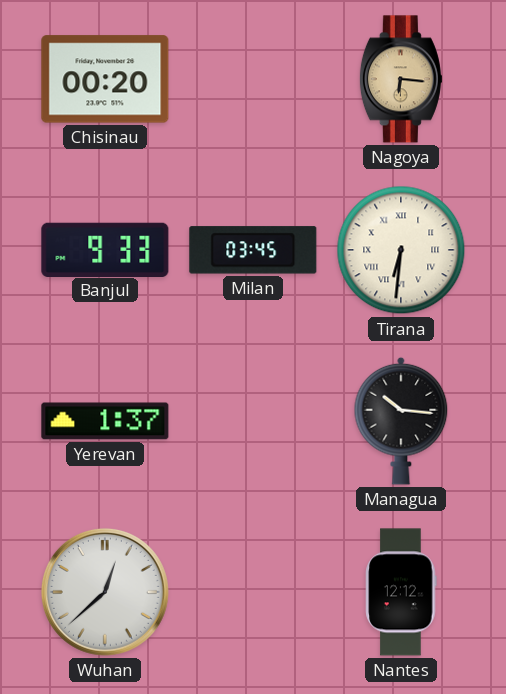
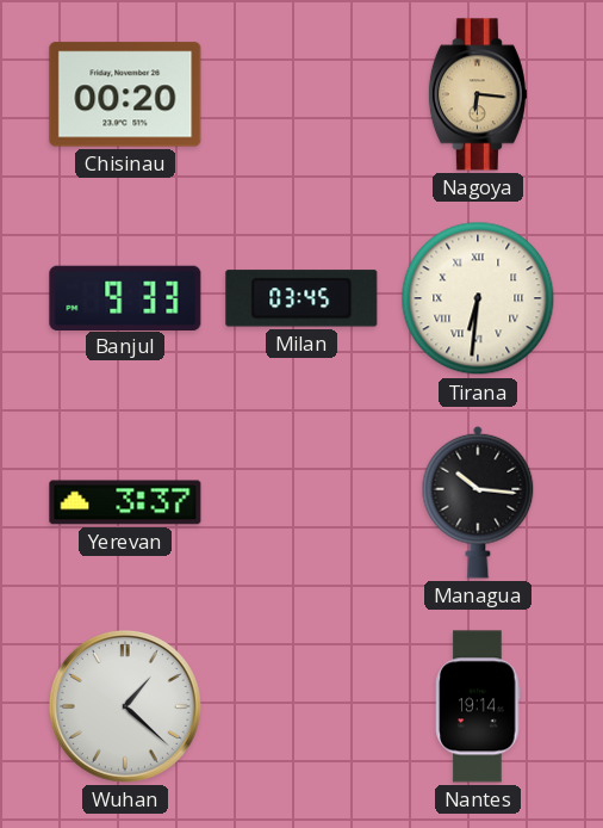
Yerevan: 1:37 -> 3:37 (125, 502)
Wuhan: 12:38 -> 1:22 (125, 706)
Nantes: 12:12 -> 19:14 (478, 706)
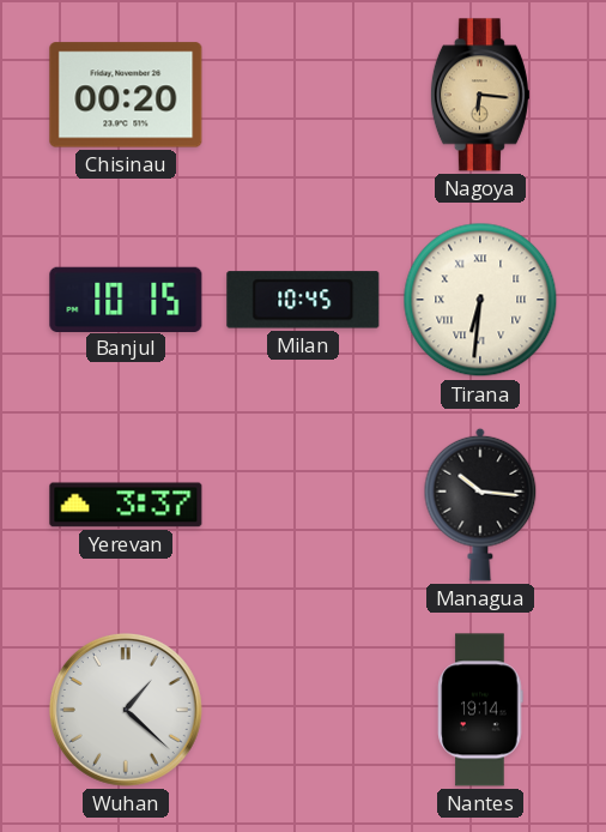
Banjul: 9:33 -> 10:15 (126, 299)
Milan: 03:45 -> 10:45 (303, 300)
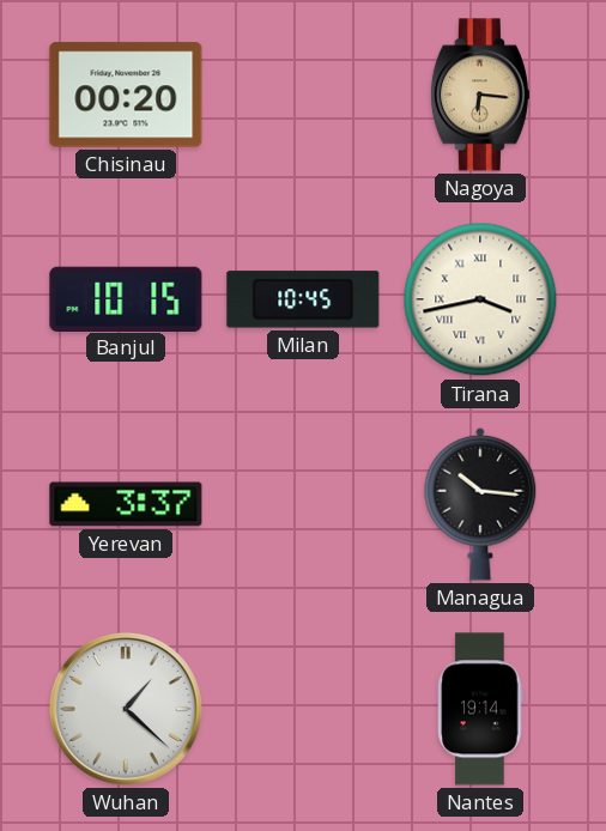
Tirana: 6:31 -> 3:43 (480, 299)
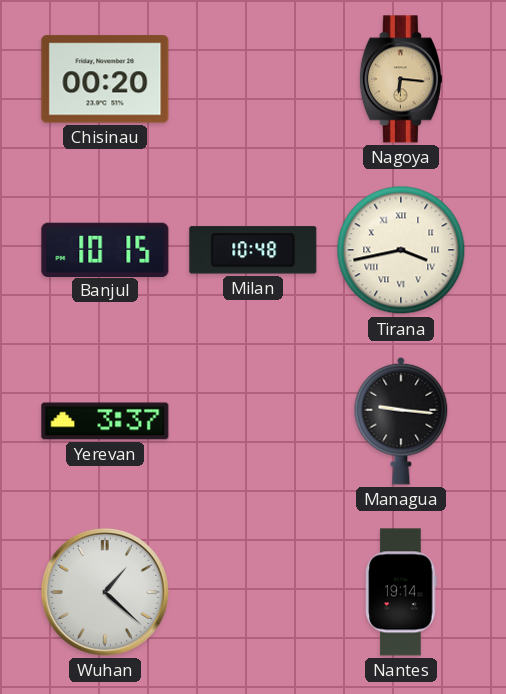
Milan: 10:45 -> 10:48 (253, 250)
Managua: 10:16 -> 9:16 (401, 421)
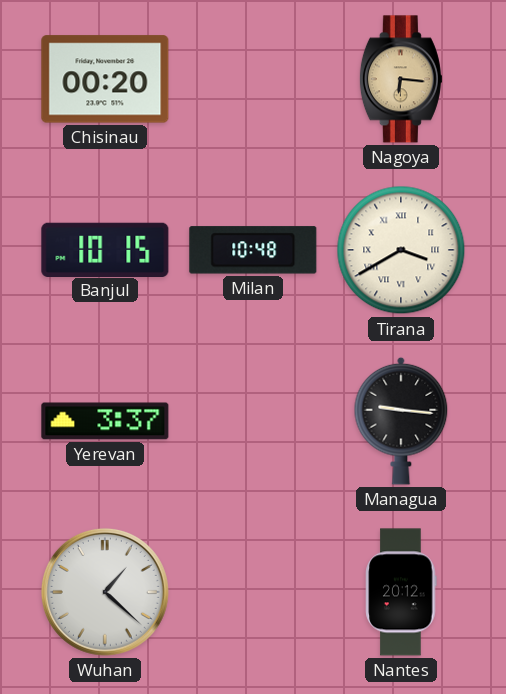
Tirana: 3:43 -> 3:40 (401, 250)
Nantes: 19:14 -> 20:12 (401, 592)
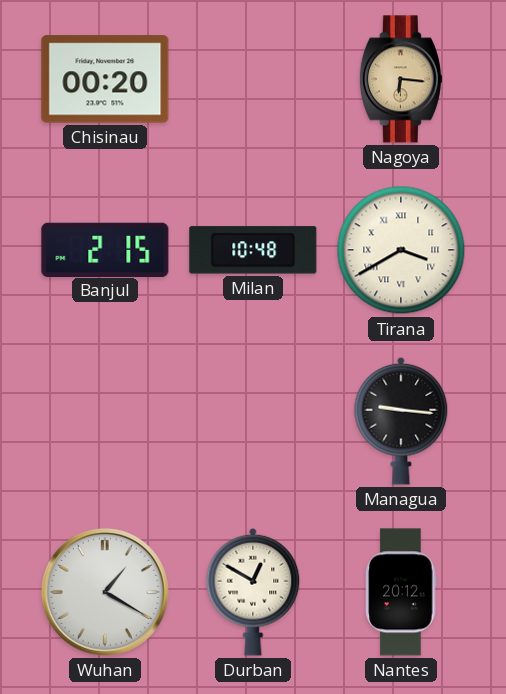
Banjul: 10:15 -> 2:15 (105, 249)
Yerevan: 3:37 -> none (105, 421)
Wuhan: 1:22 -> 1:20 (105, 592)
Durban: none -> 12:50 (253, 592)
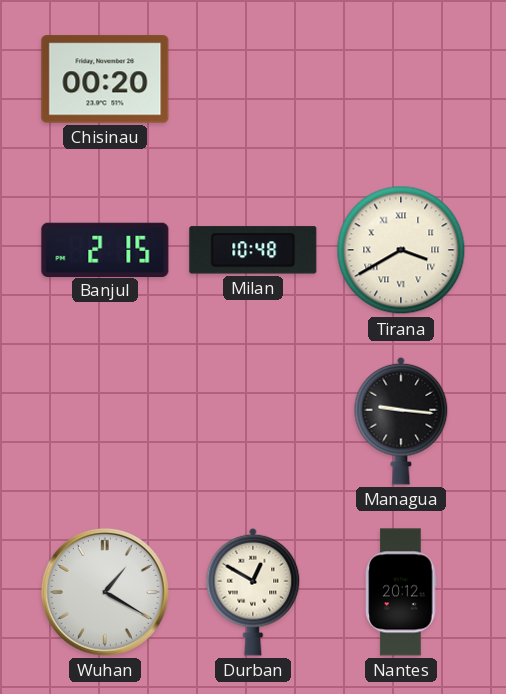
Nagoya: 6:16 -> none (401, 79)
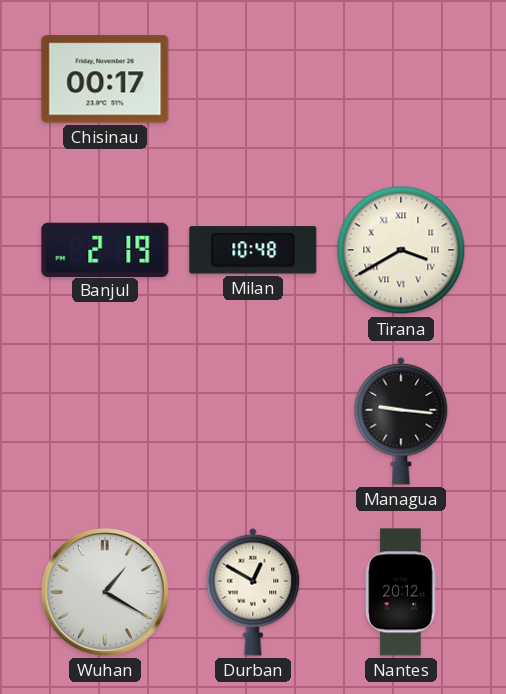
Chisinau: 00:20 -> 00:17 (105, 79)
Banjul: 2:15 -> 2:19 (105, 249)
